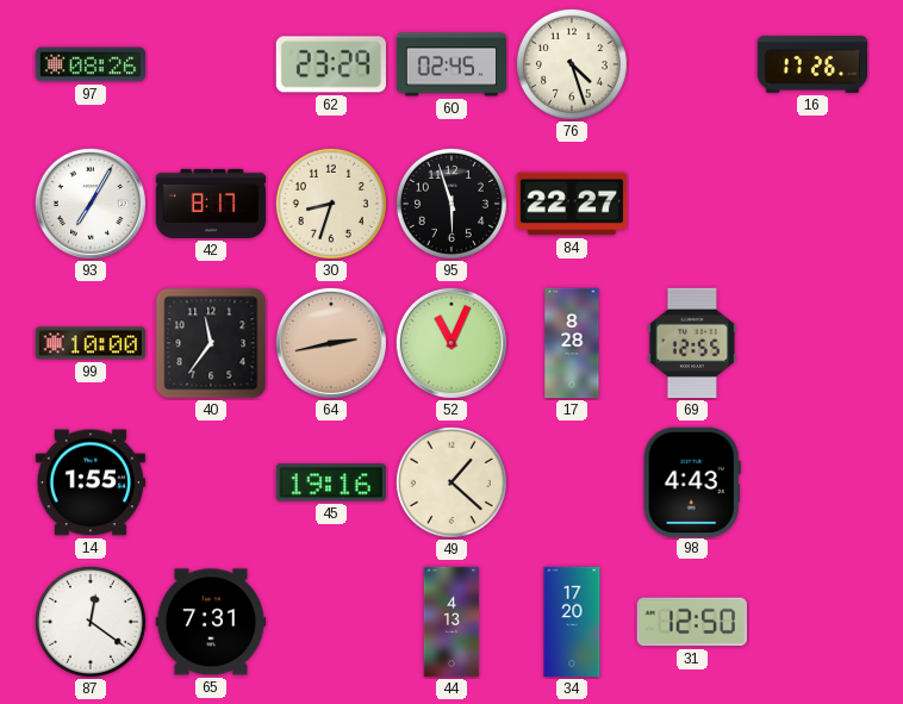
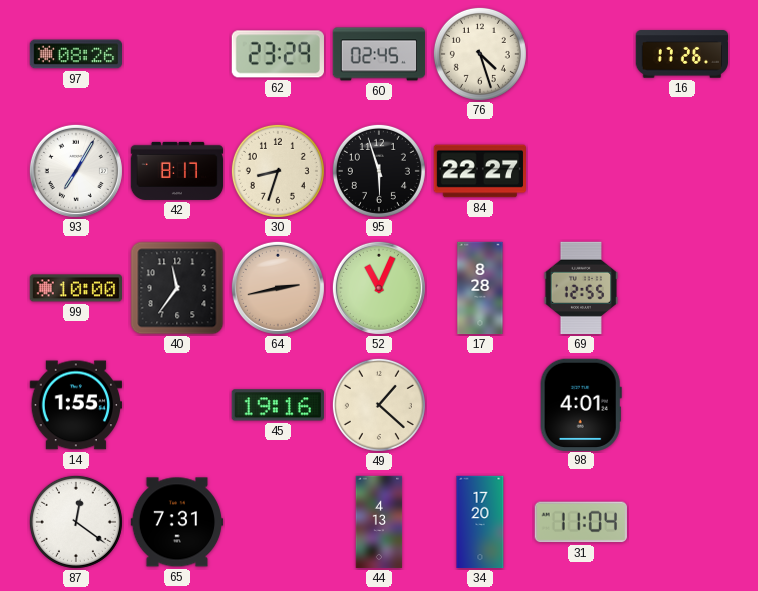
98: 4:43 -> 4:01 (581, 404)
31: 12:50 -> 11:04 (581, 522)
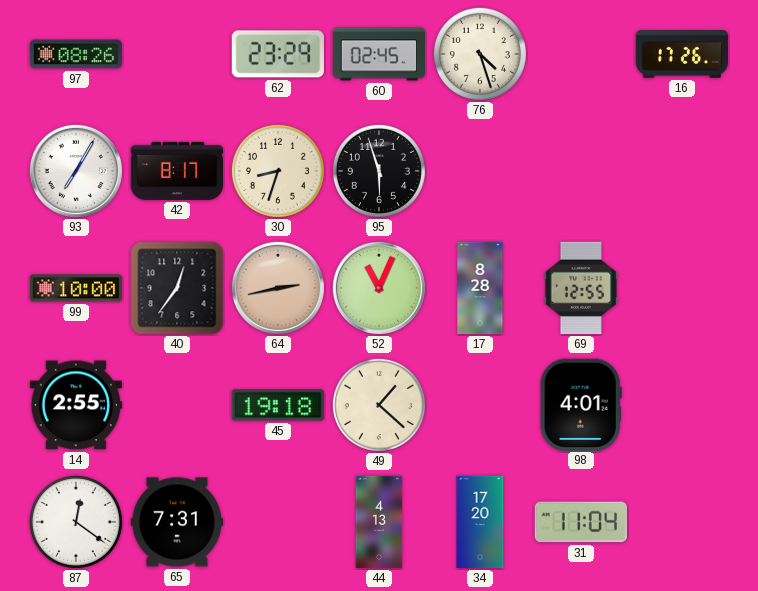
84: 22:27 -> none (479, 171)
40: 11:36 -> 12:36 (177, 288)
14: 1:55 -> 2:55 (75, 405)
45: 19:16 -> 19:18 (278, 405)
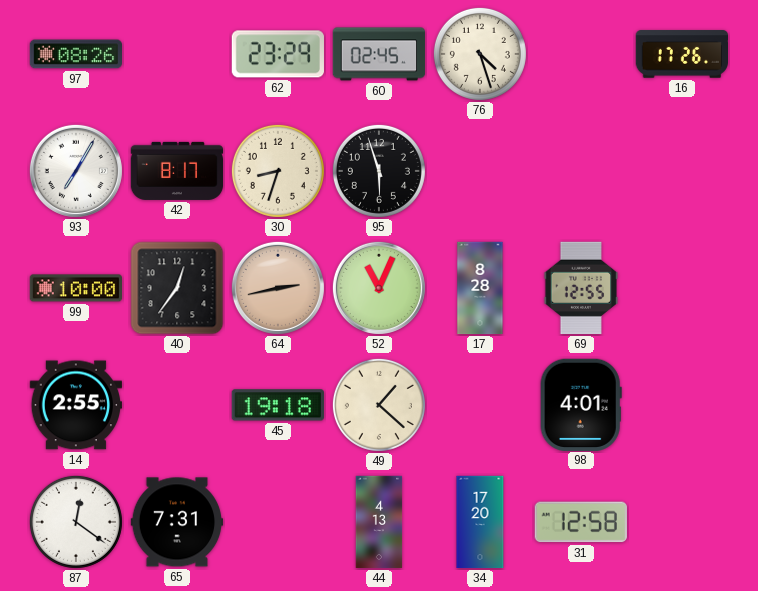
31: 11:04 -> 12:58 (581, 522)
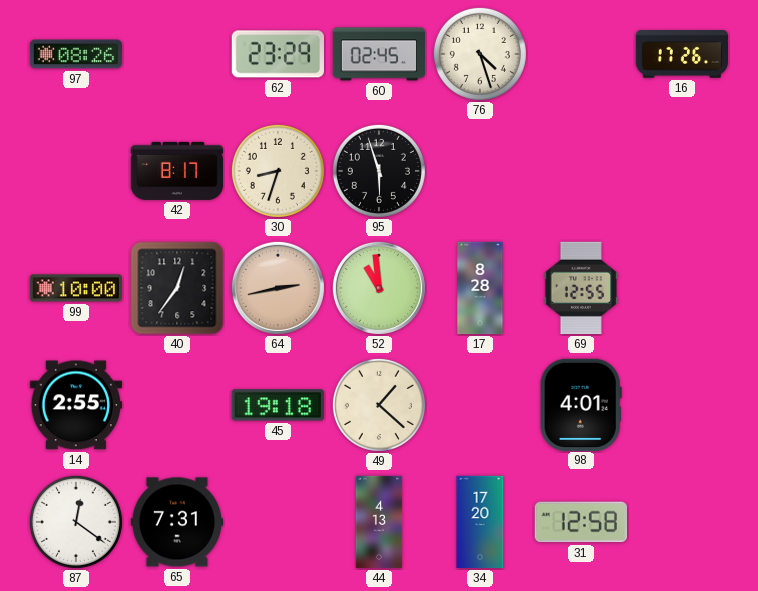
93: 7:05 -> none (76, 171)
52: 11:04 -> 10:59 (379, 288)
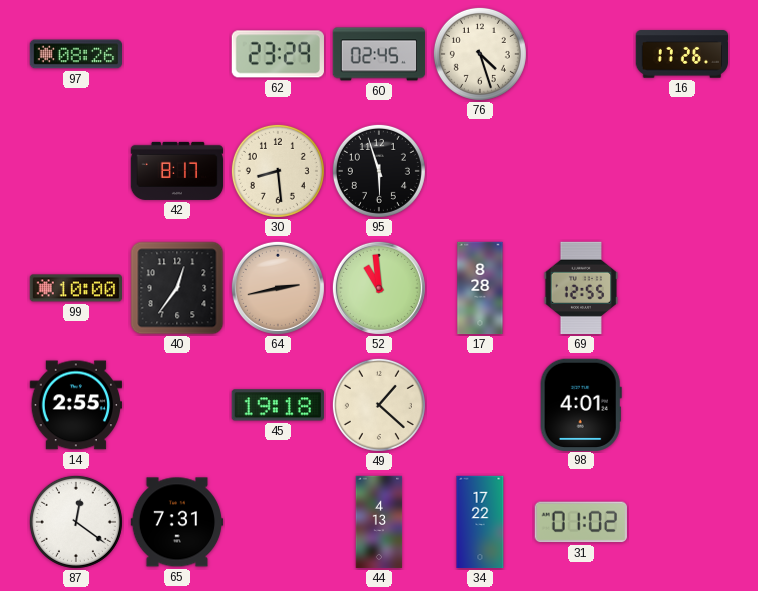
30: 8:33 -> 8:29 (278, 171)
34: 17:20 -> 17:22 (480, 522)
31: 12:58 -> 01:02 (581, 522)
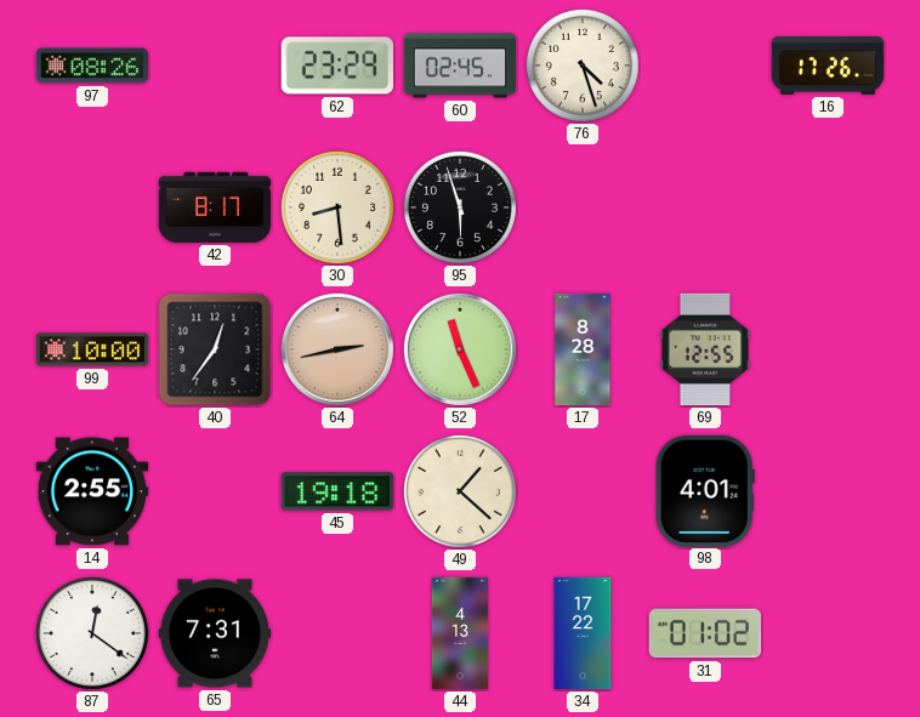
52: 10:59 -> 11:26 (460, 349)
